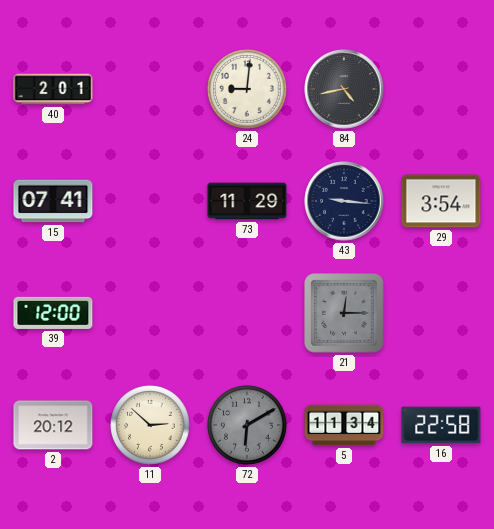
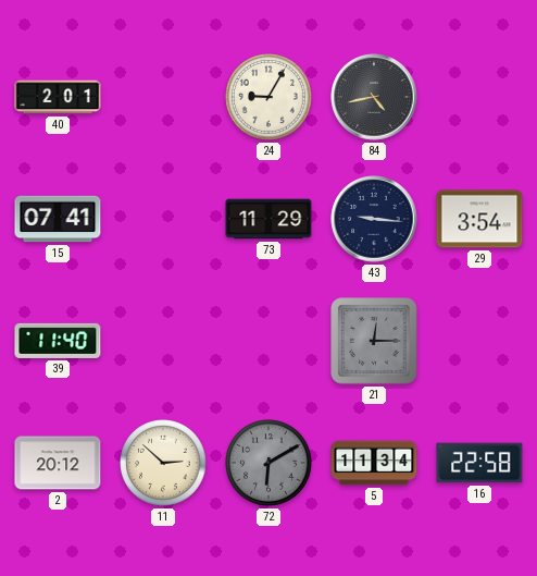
24: 9:01 -> 9:05 (270, 98)
39: 12:00 -> 11:40 (58, 341)
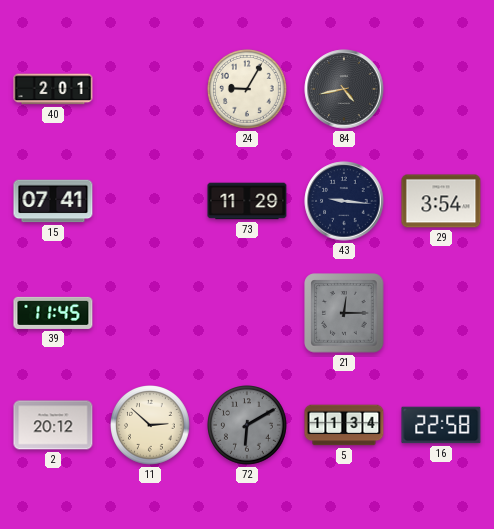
39: 11:40 -> 11:45 (53, 313)
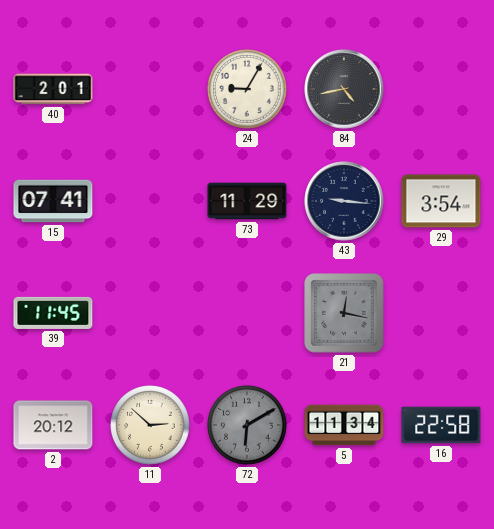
21: 12:15 -> 12:17 (344, 313)
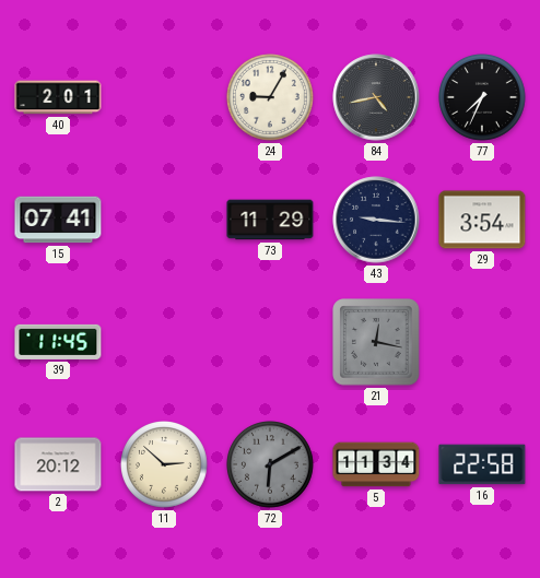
77: none -> 7:34 (483, 98)
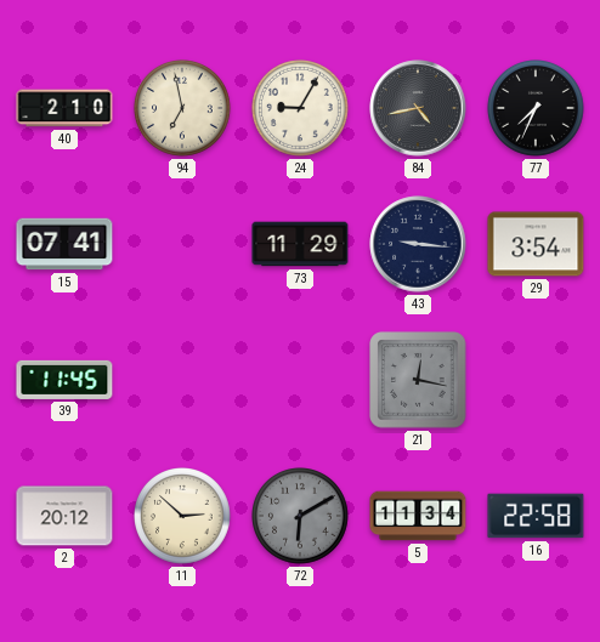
40: 2:01 -> 2:10 (64, 108)
94: none -> 6:58 (183, 109)
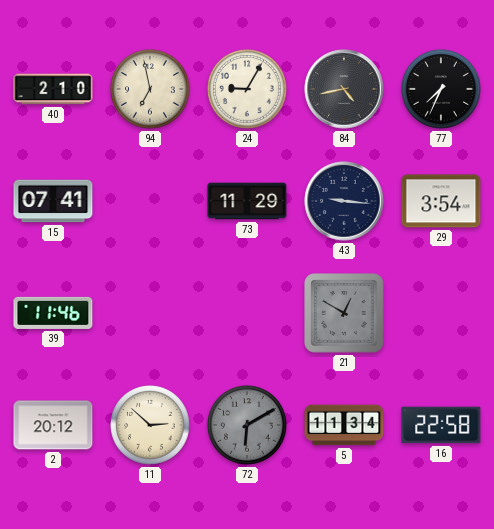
39: 11:45 -> 11:46 (53, 313)
21: 12:17 -> 12:50 (344, 313)
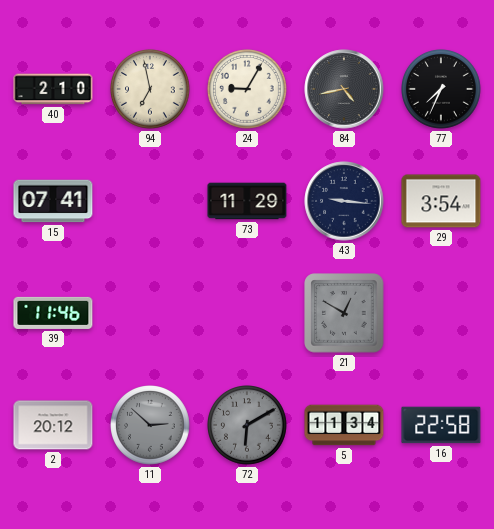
11 dial: cream -> grey (151, 426)
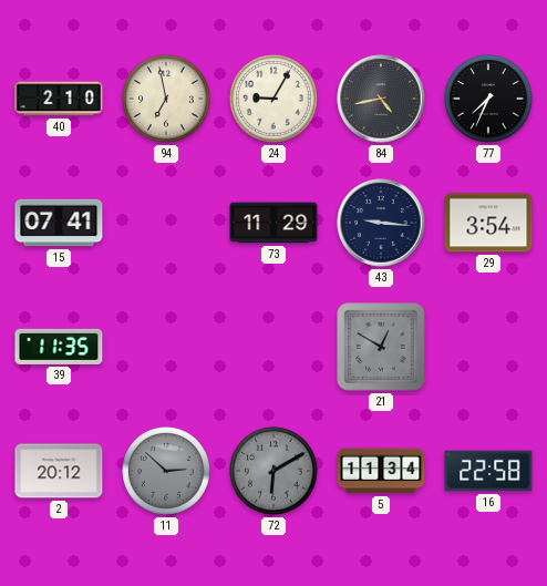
39: 11:46 -> 11:35 (59, 347)
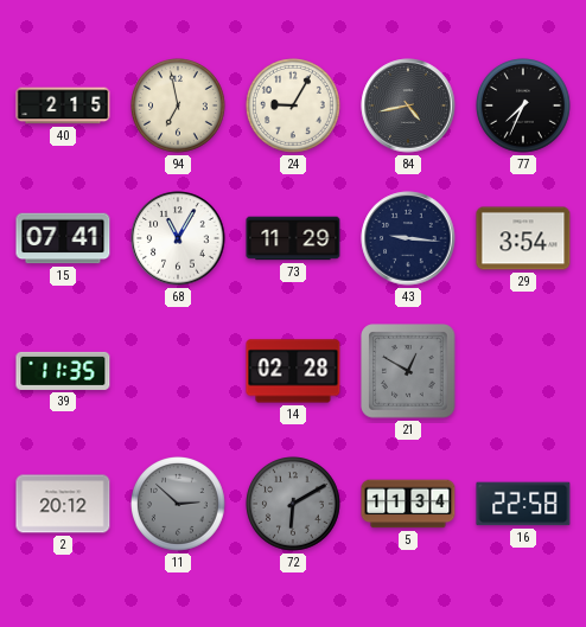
40: 2:10 -> 2:15 (63, 105)
68: none -> 11:05 (178, 238)
14: none -> 02:28 (293, 371)
